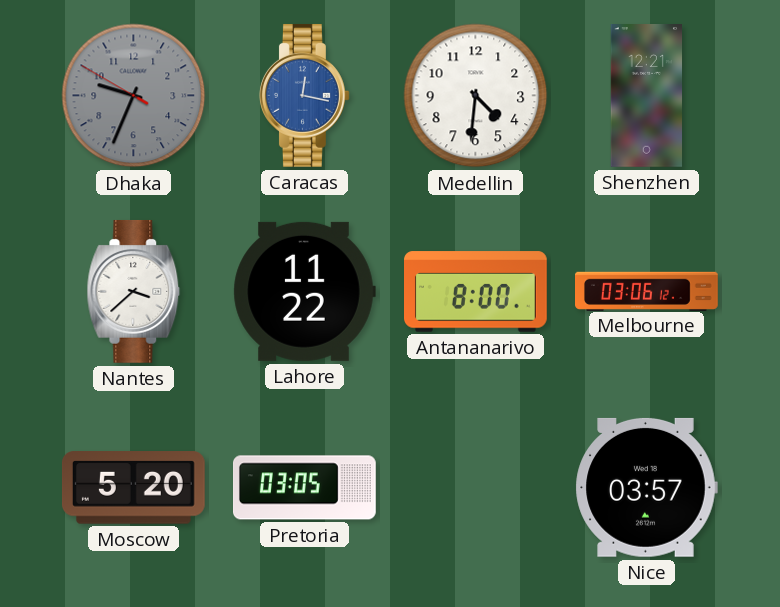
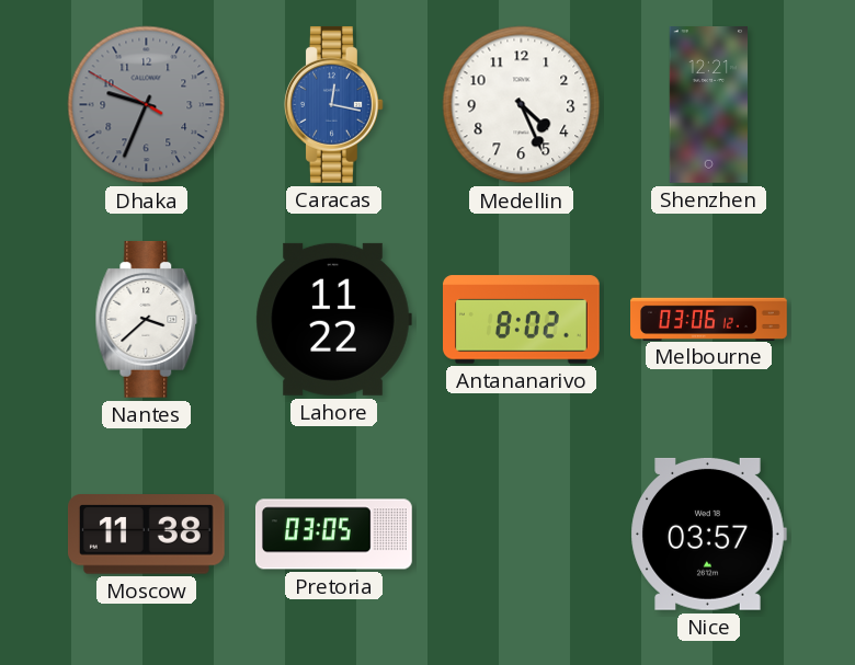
Medellin: 4:31 -> 4:26 (522, 105)
Antananarivo: 8:00 -> 8:02 (522, 320)
Moscow: 5:20 -> 11:38 (146, 535)
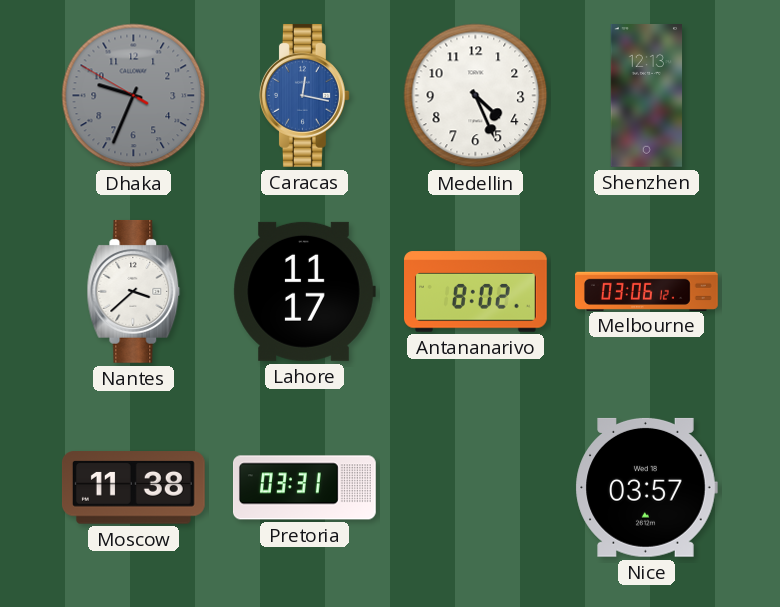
Shenzhen: 12:21 -> 12:13 (647, 96)
Lahore: 11:22 -> 11:17 (304, 291)
Pretoria: 03:05 -> 03:31 (305, 488)
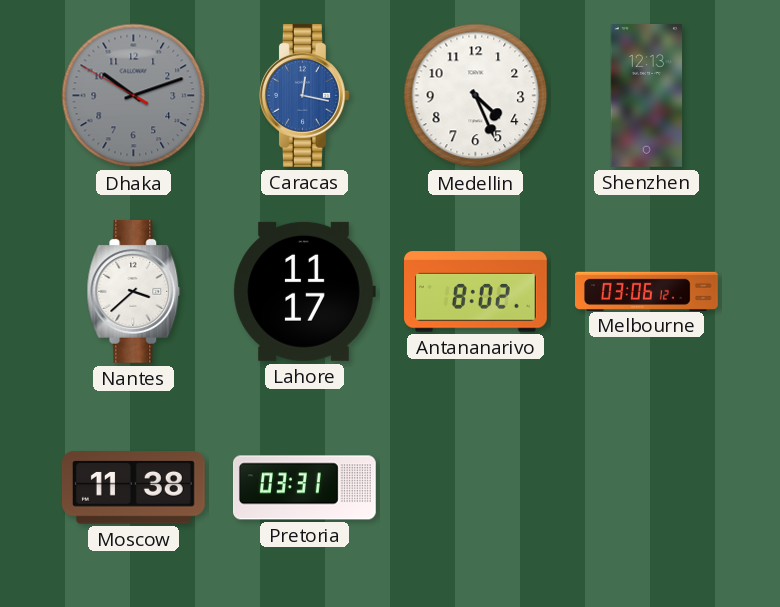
Dhaka: 9:33 -> 10:11 (134, 96)
Nice: 03:57 -> none (646, 487)
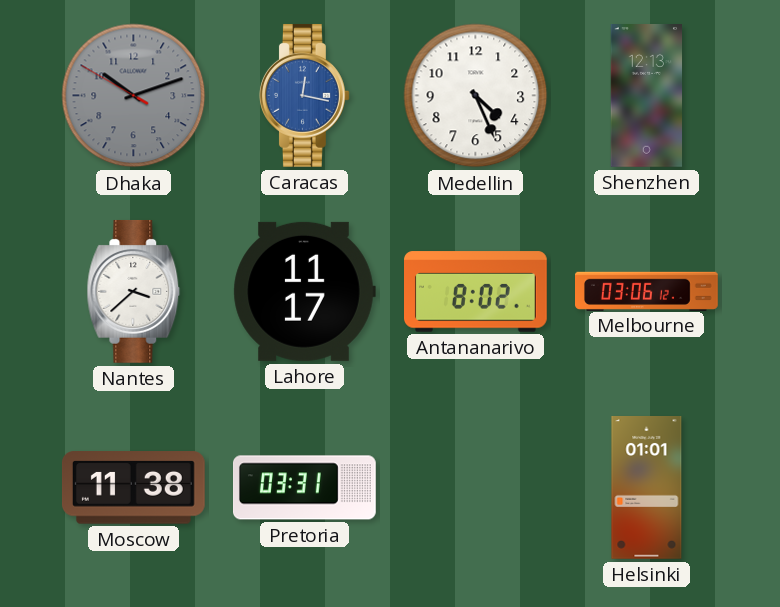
Helsinki: none -> 01:01 (647, 488)
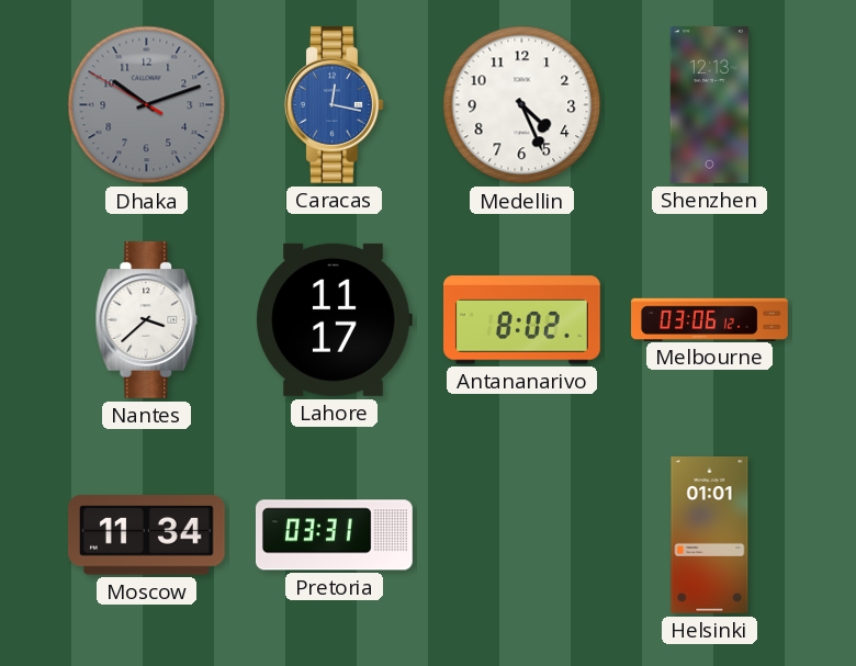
Moscow: 11:38 -> 11:34 (146, 535)
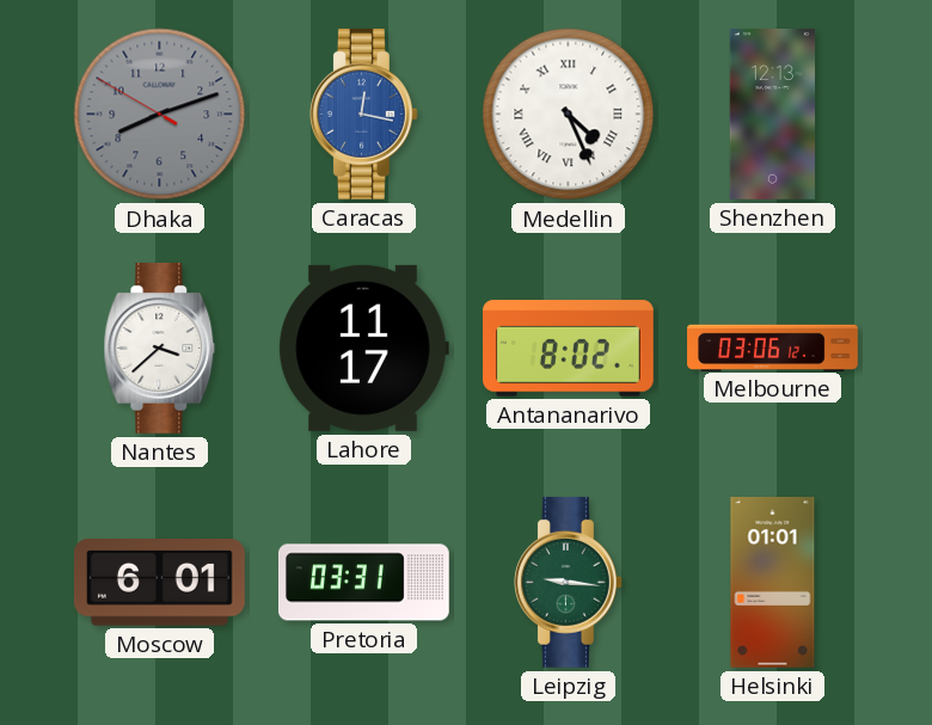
Dhaka: 10:11 -> 8:11 (160, 115)
Medellin numerals: Arabic -> Roman (569, 115)
Moscow: 11:34 -> 6:01 (159, 583)
Leipzig: none -> 9:16 (568, 582)
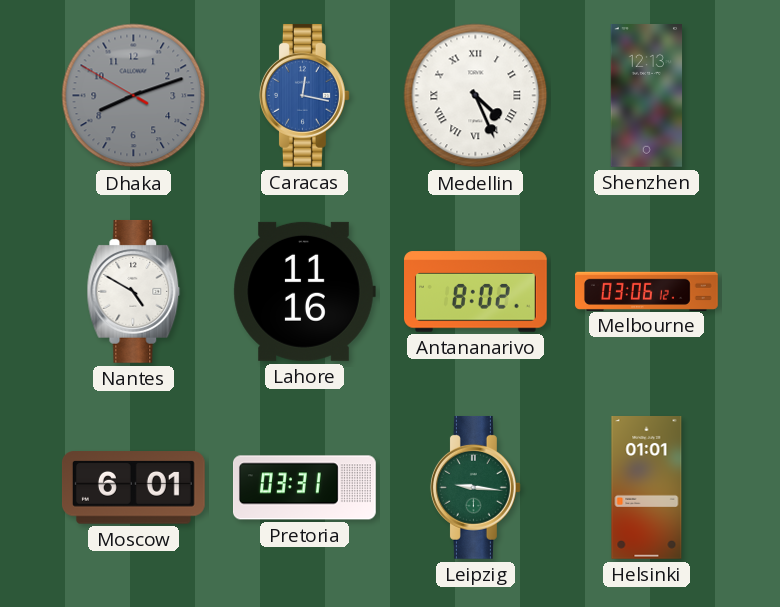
Nantes: 3:38 -> 4:50 (134, 291)
Lahore: 11:17 -> 11:16 (304, 291)
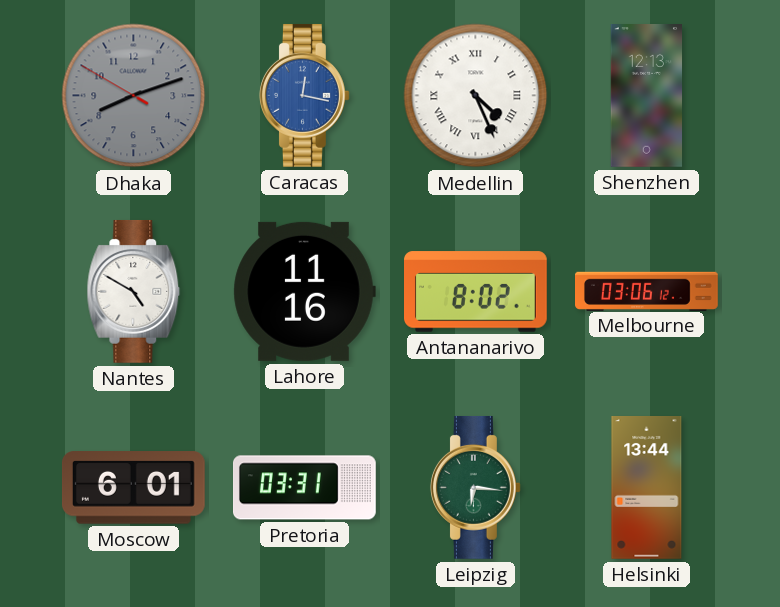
Leipzig: 9:16 -> 6:16 (475, 487)
Helsinki: 01:01 -> 13:44 (647, 488)
